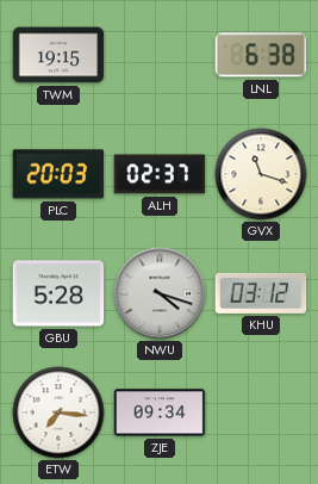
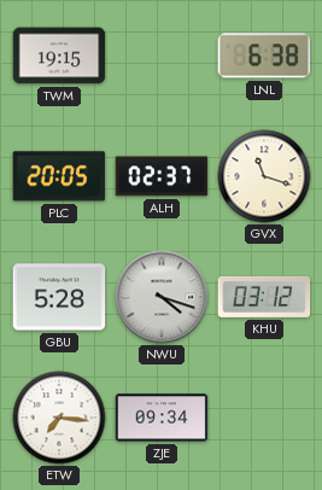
PLC: 20:03 -> 20:05 (59, 176)
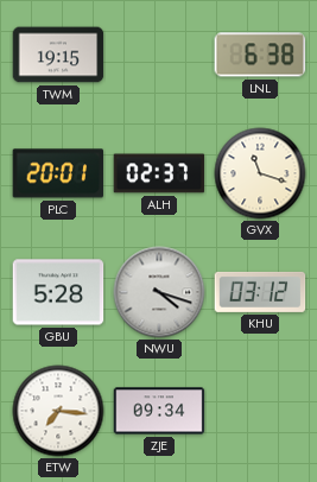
PLC: 20:05 -> 20:01 (58, 173)
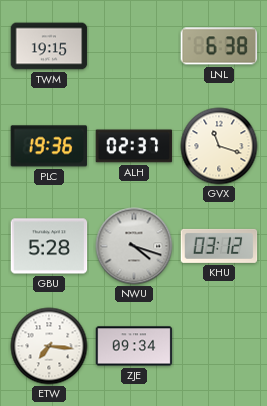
PLC: 20:01 -> 19:36 (49, 146)
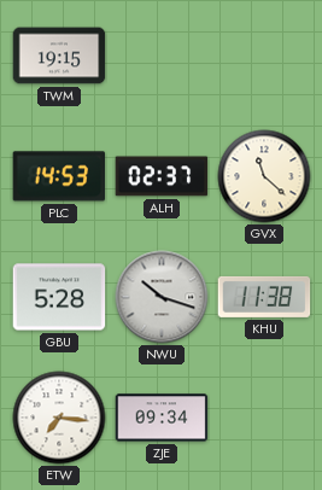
LNL: 6:38 -> none (219, 46)
PLC: 19:36 -> 14:53 (59, 176)
GVX: 11:18 -> 11:22 (264, 176)
NWU: 4:18 -> 10:18 (162, 297)
KHU: 03:12 -> 11:38 (264, 297)
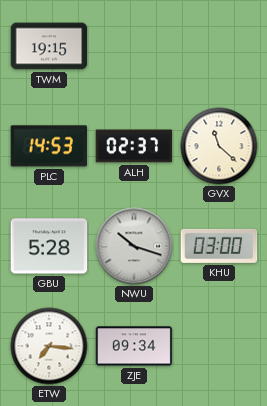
KHU: 11:38 -> 03:00 (219, 246)
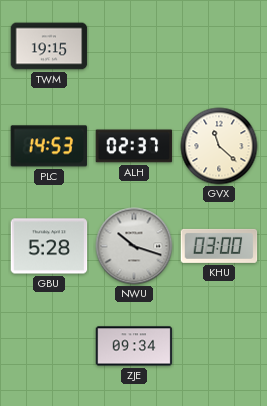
ETW: 7:16 -> none (49, 346)
